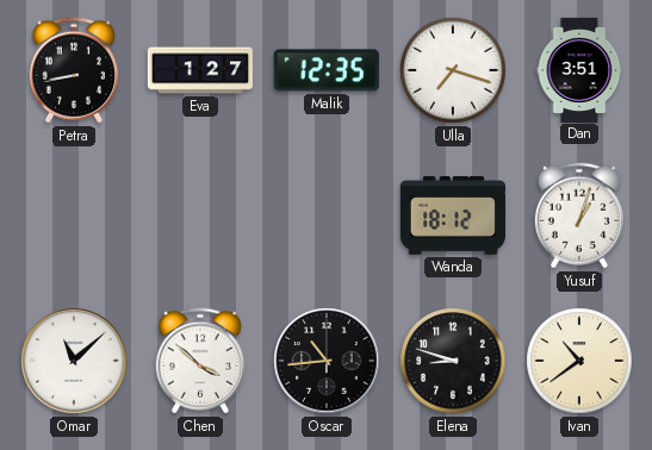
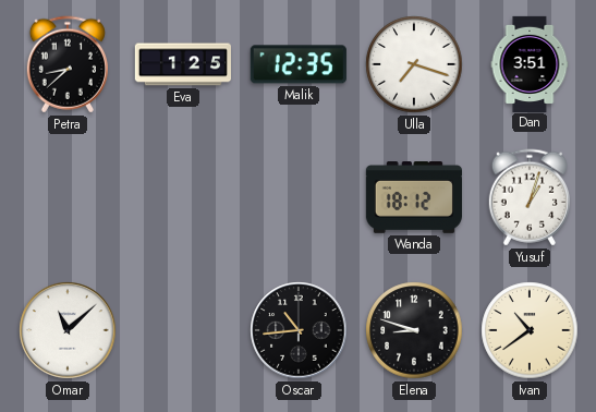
Petra: 8:43 -> 8:38 (68, 64)
Eva: 1:27 -> 1:25 (182, 64)
Chen: 3:52 -> none (200, 361)
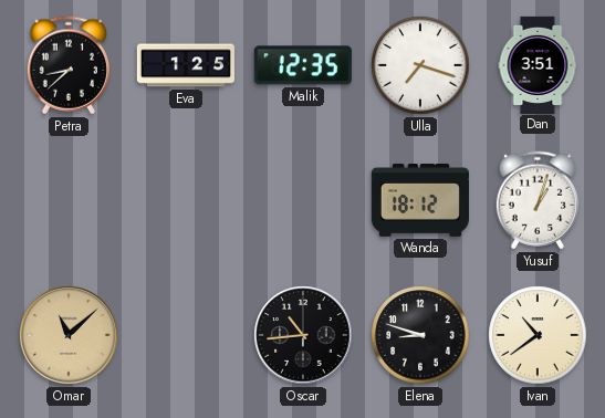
Omar dial: white -> champagne (69, 335)
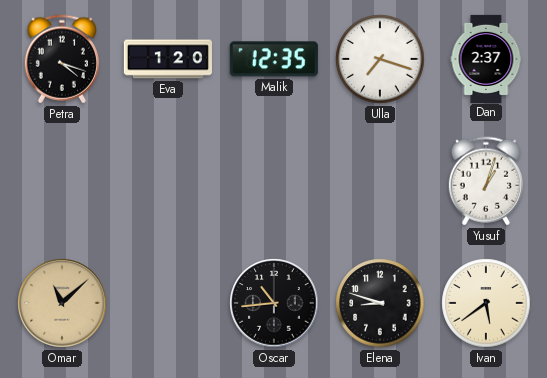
Petra: 8:38 -> 4:18 (62, 59)
Eva: 1:25 -> 1:20 (167, 59)
Dan: 3:51 -> 2:37 (486, 58)
Wanda: 18:12 -> none (420, 201)
Ivan: 10:39 -> 5:39 (486, 303)
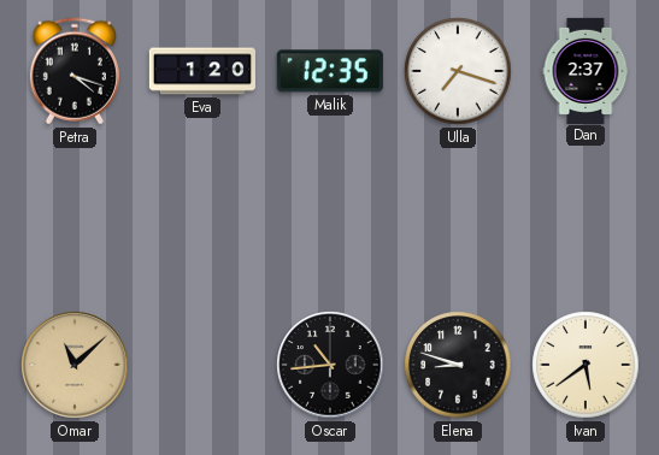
Yusuf: 1:03 -> none (486, 181)
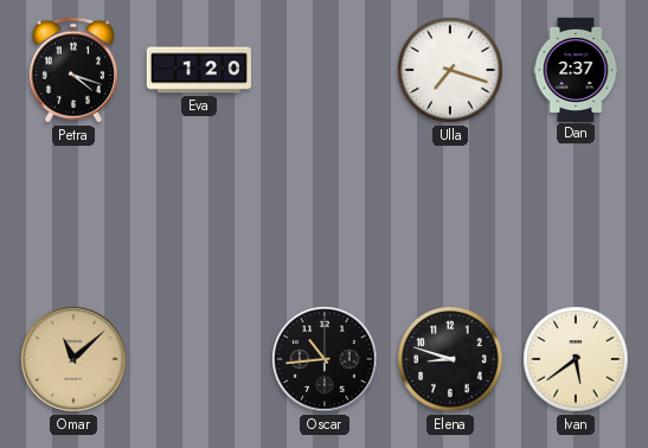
Malik: 12:35 -> none (330, 71)
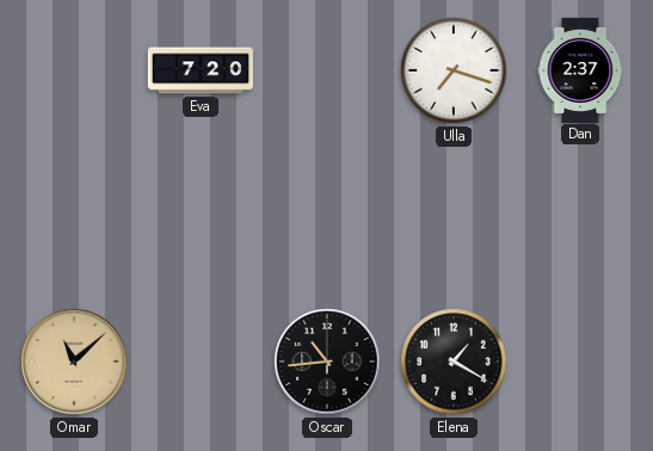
Petra: 4:18 -> none (73, 70)
Eva: 1:20 -> 7:20 (199, 70)
Elena: 8:48 -> 1:20 (454, 362)
Ivan: 5:39 -> none (576, 359)
